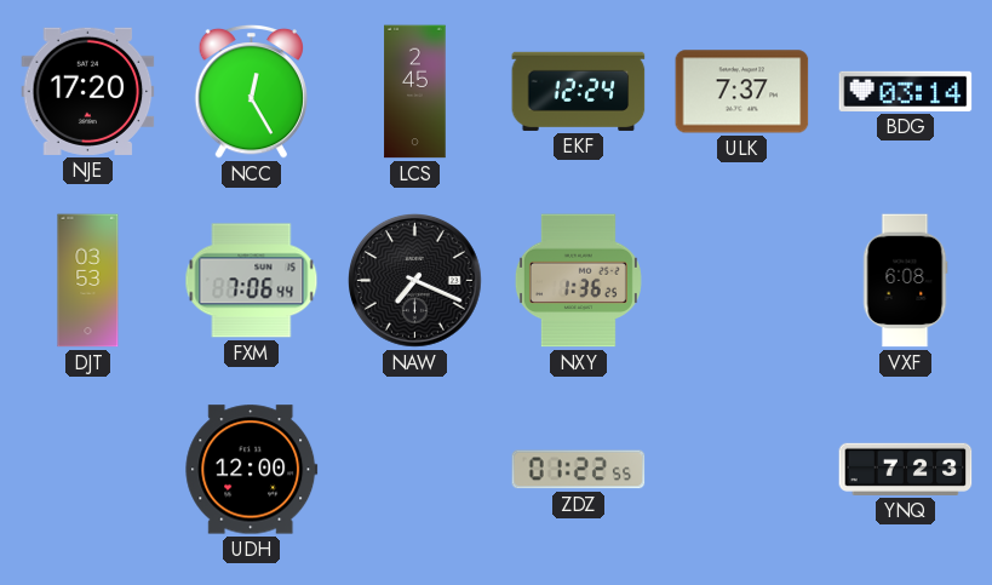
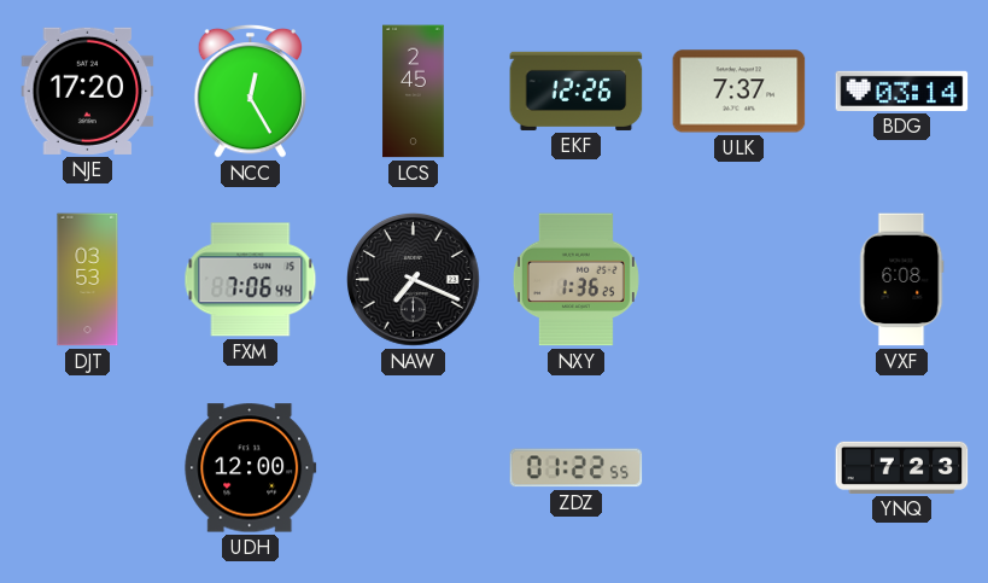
EKF: 12:24 -> 12:26 (577, 91)
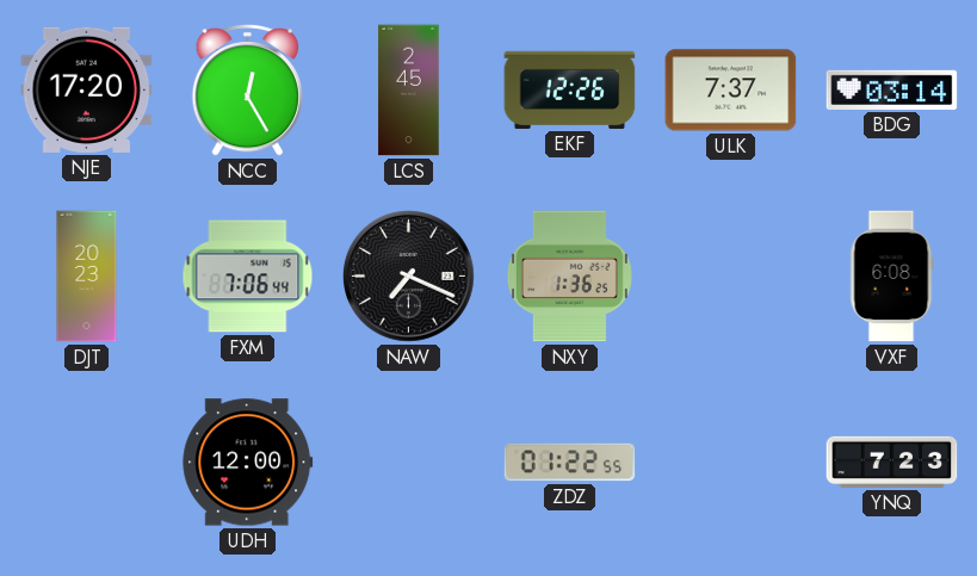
DJT: 03:53 -> 20:23 (87, 277)
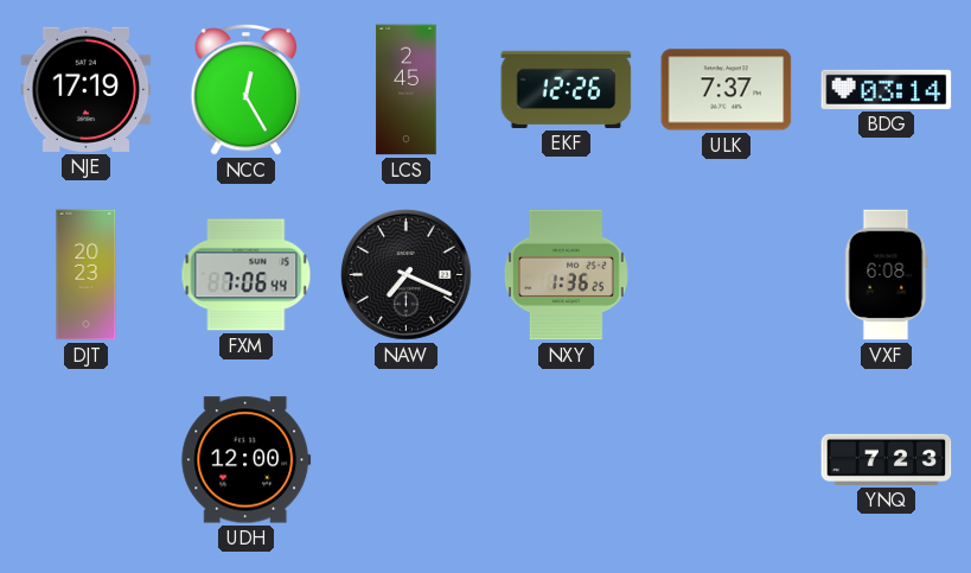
NJE: 17:20 -> 17:19 (87, 89)
ZDZ: 01:22 -> none (570, 463)
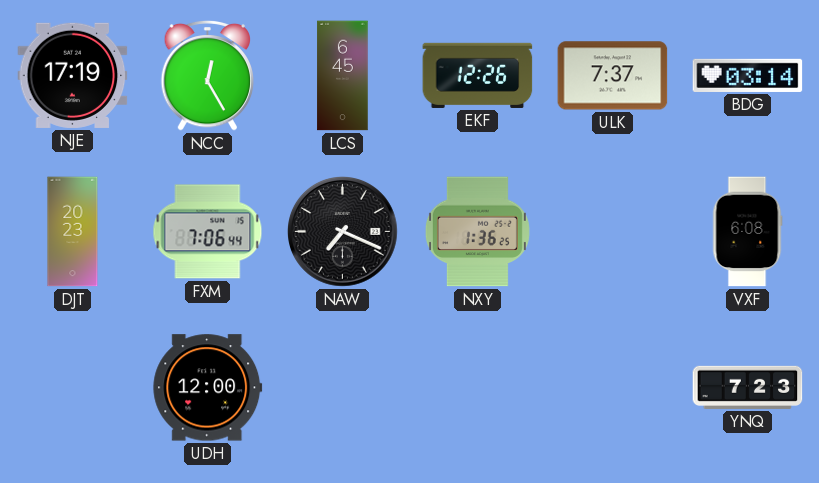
LCS: 2:45 -> 6:45 (343, 76)
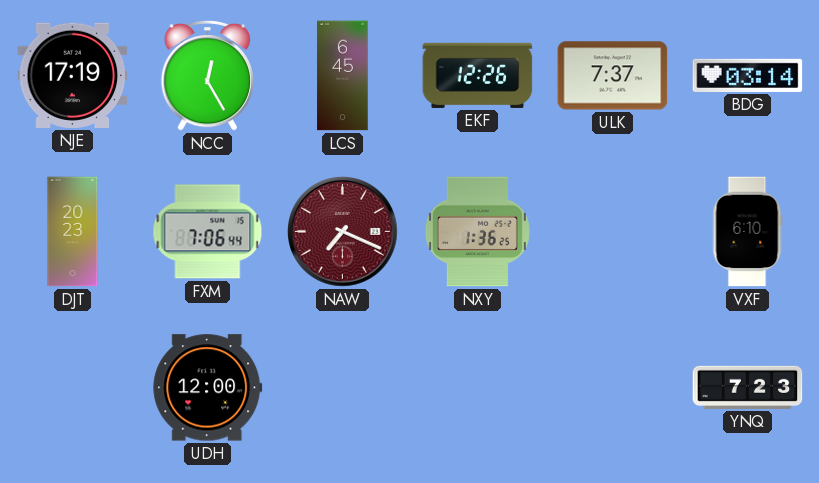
NAW dial: black -> burgundy (343, 232)
VXF: 6:08 -> 6:10 (747, 232)
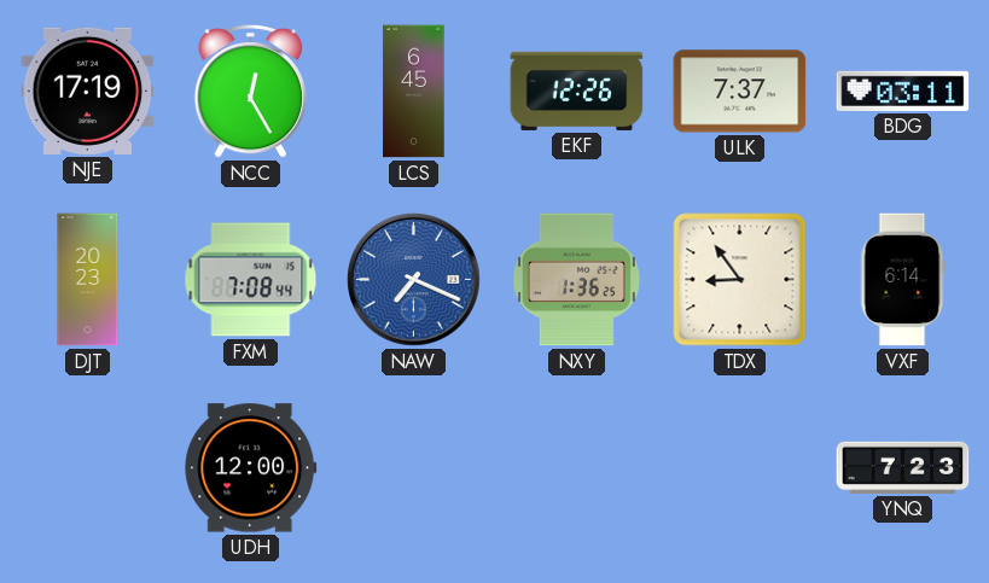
BDG: 03:14 -> 03:11 (903, 91)
FXM: 7:06 -> 7:08 (251, 280)
NAW dial: burgundy -> blue (414, 280)
TDX: none -> 8:54 (740, 280)
VXF: 6:10 -> 6:14 (902, 280)
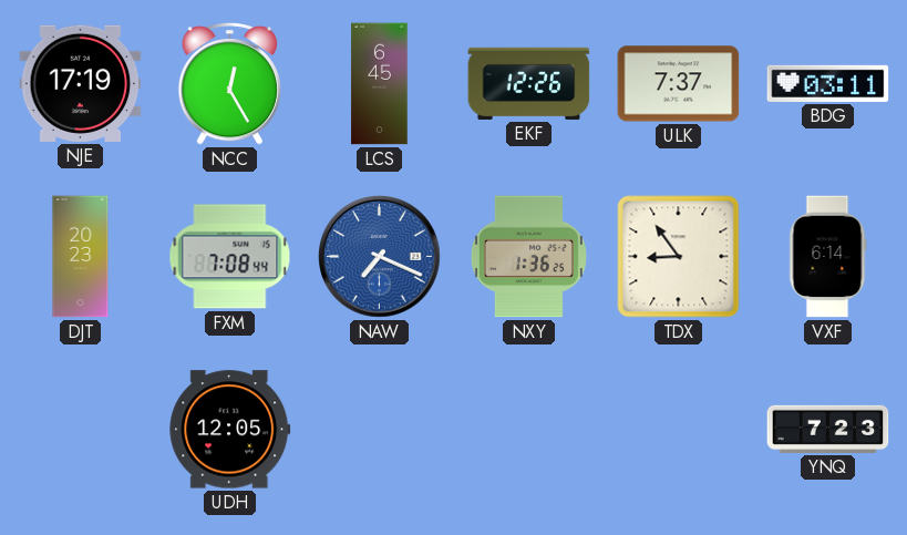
UDH: 12:00 -> 12:05 (230, 430)
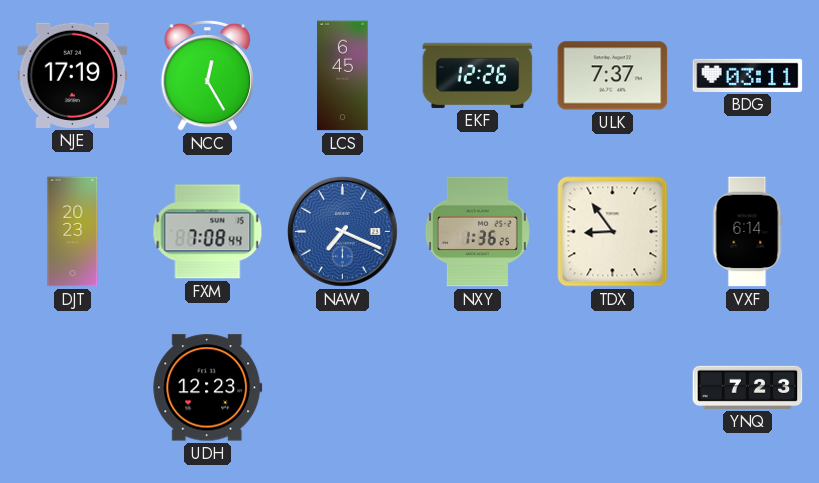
UDH: 12:05 -> 12:23 (208, 388)
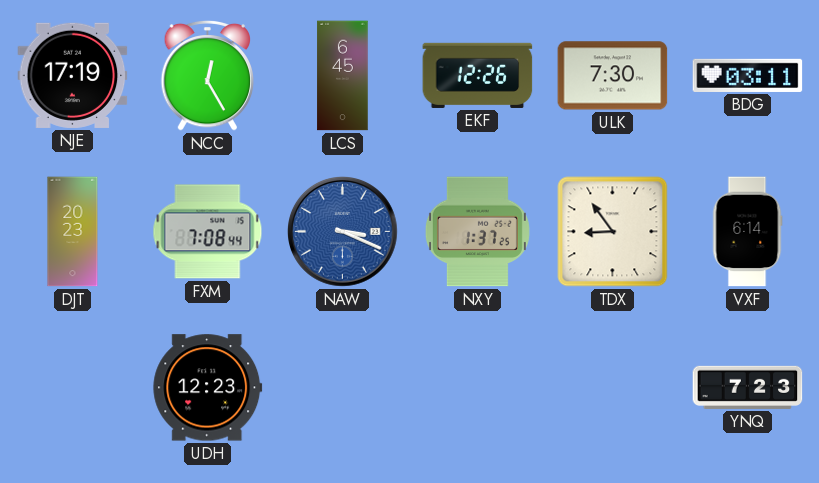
ULK: 7:37 -> 7:30 (613, 76)
NAW: 7:19 -> 3:19 (343, 232)
NXY: 1:36 -> 1:37 (477, 232)
